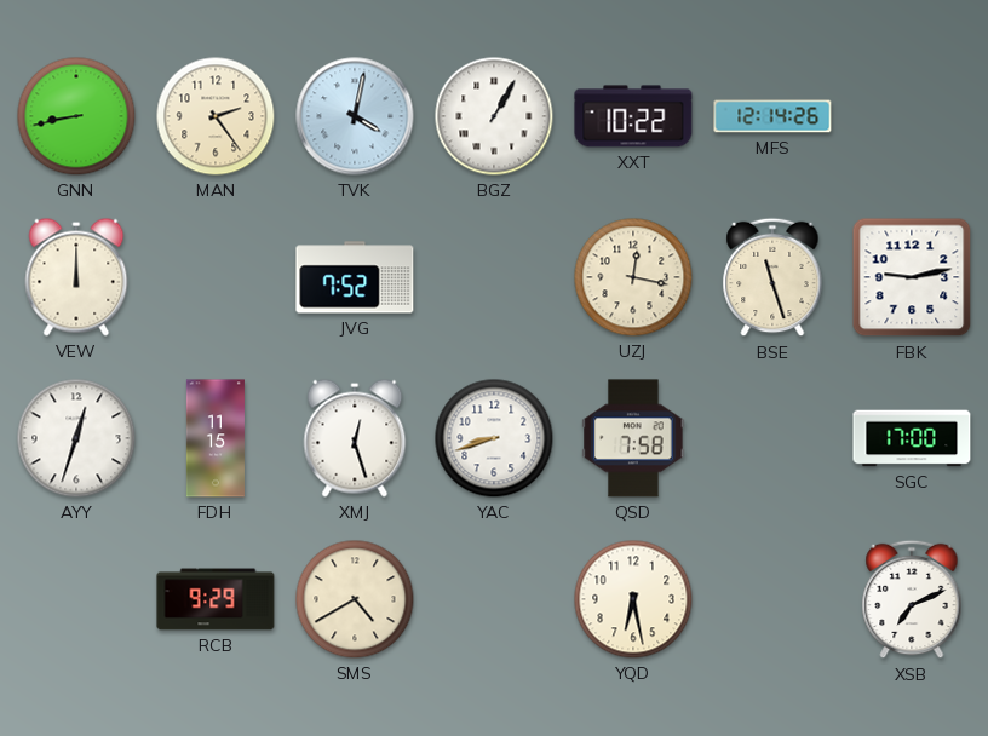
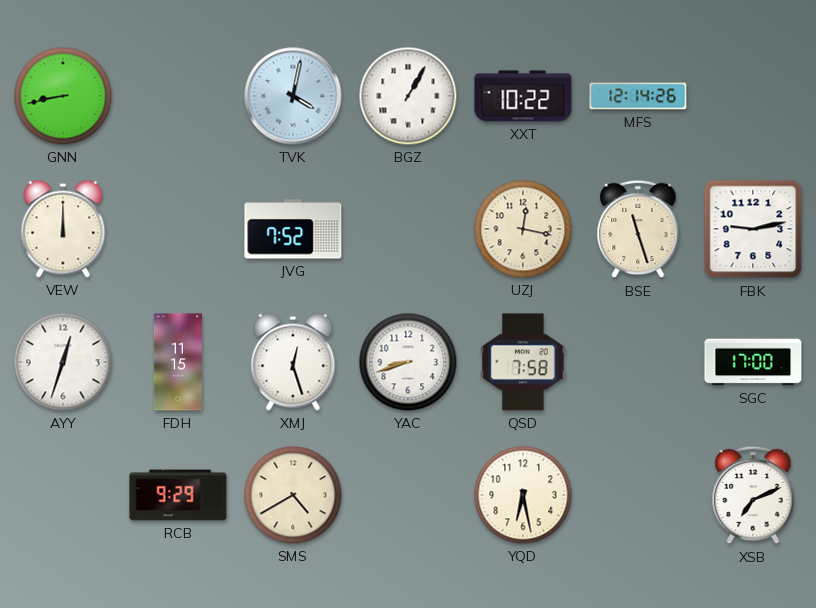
MAN: 2:24 -> none (216, 116)
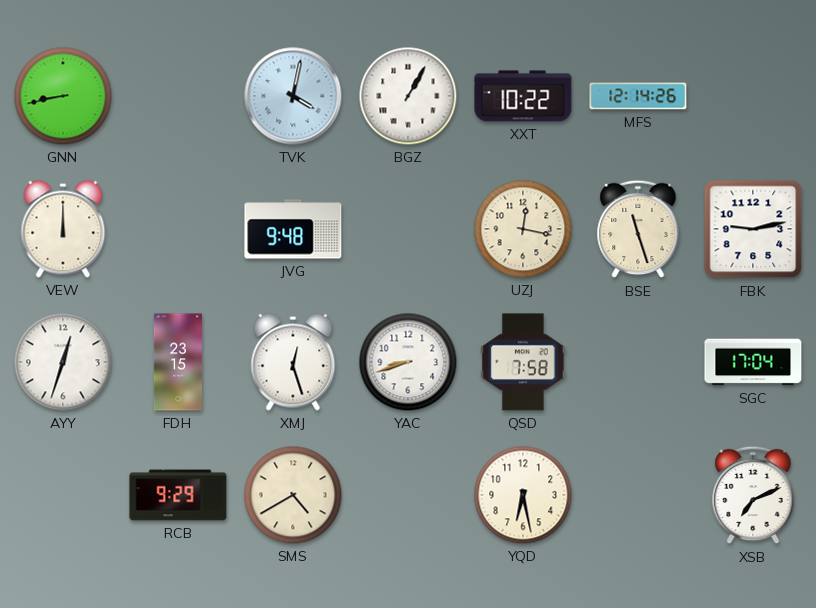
JVG: 7:52 -> 9:48 (293, 229)
FDH: 11:15 -> 23:15 (178, 362)
SGC: 17:00 -> 17:04 (753, 362)
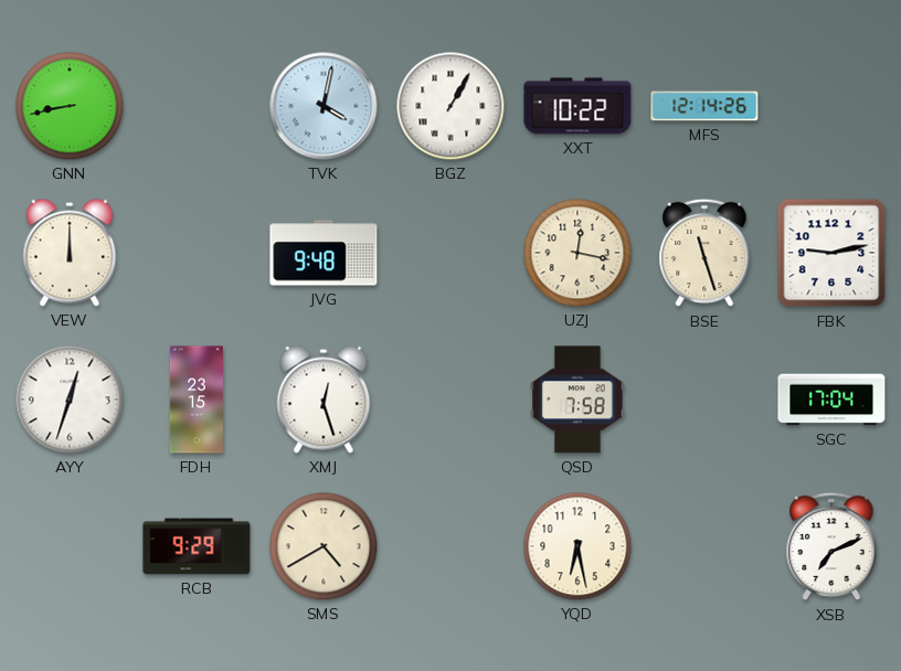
YAC: 8:42 -> none (408, 362)
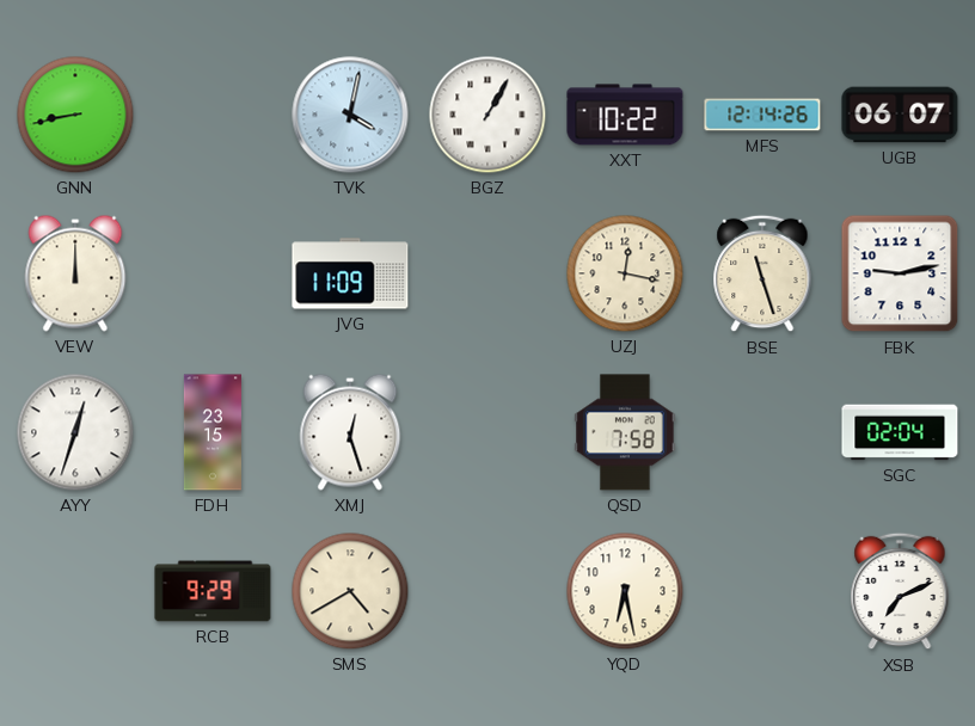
UGB: none -> 06:07 (900, 115)
JVG: 9:48 -> 11:09 (350, 273)
SGC: 17:04 -> 02:04 (900, 432)
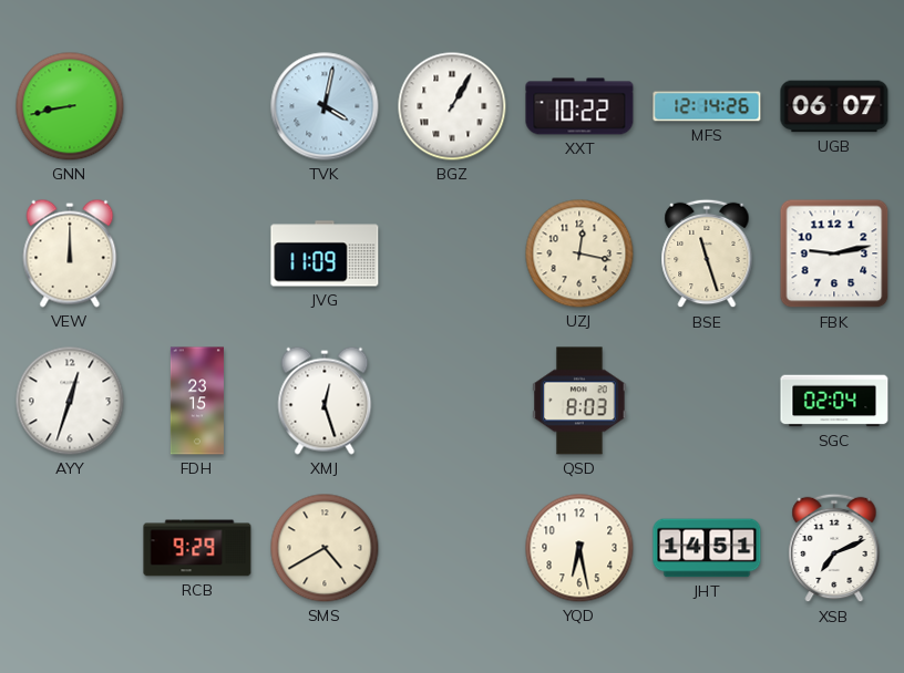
QSD: 7:58 -> 8:03 (579, 401)
JHT: none -> 14:51 (707, 548)
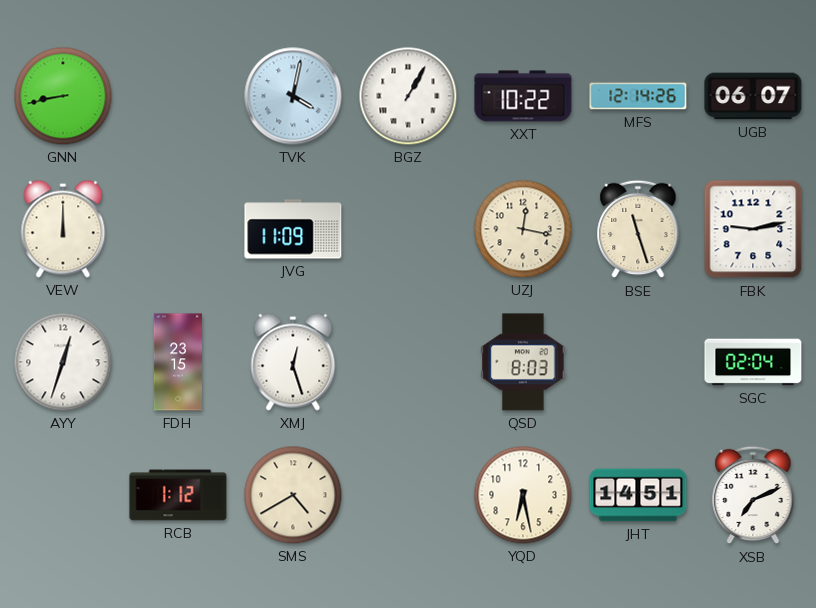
RCB: 9:29 -> 1:12 (178, 495)
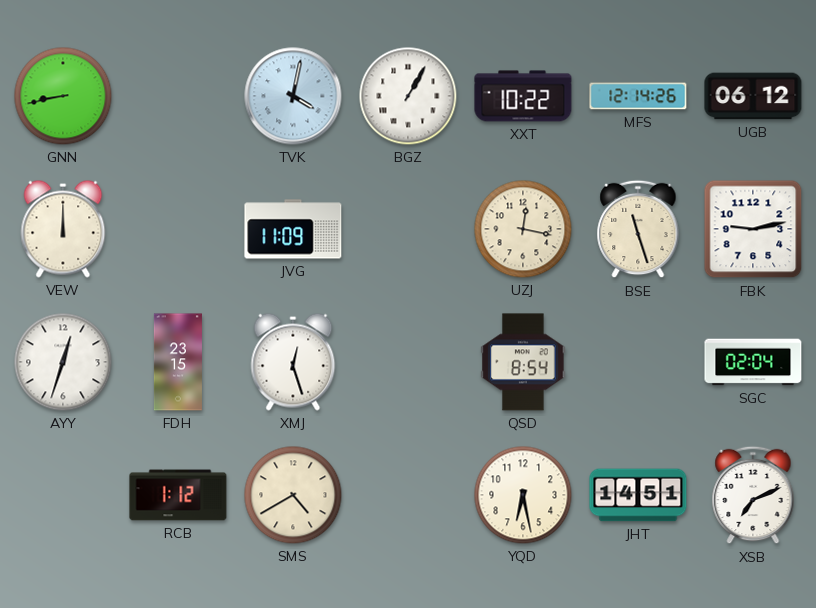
UGB: 06:07 -> 06:12 (753, 96)
QSD: 8:03 -> 8:54 (523, 362)
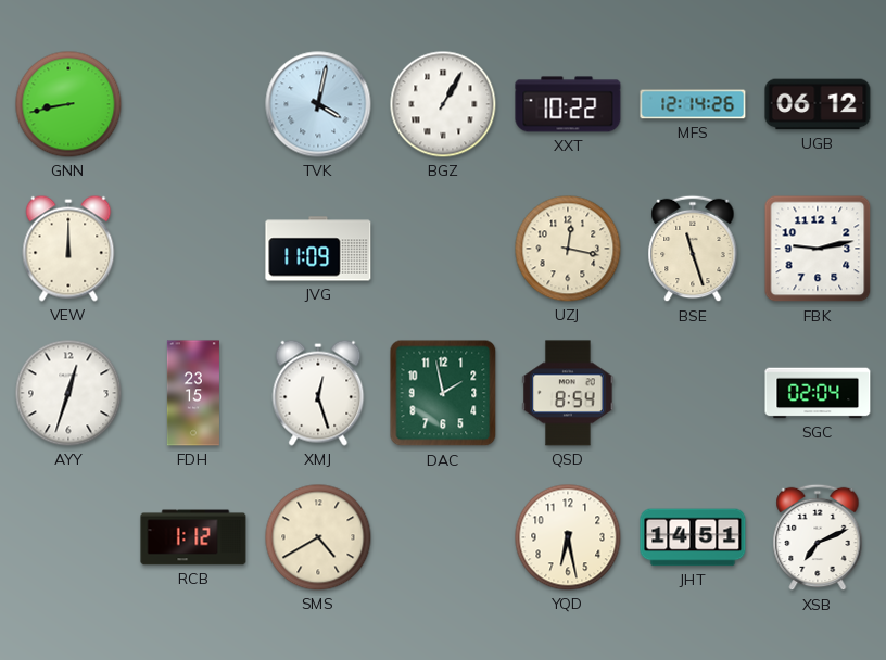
DAC: none -> 1:58 (443, 393)
